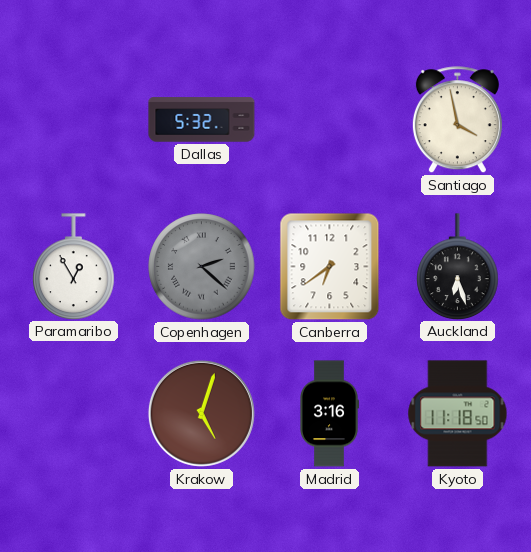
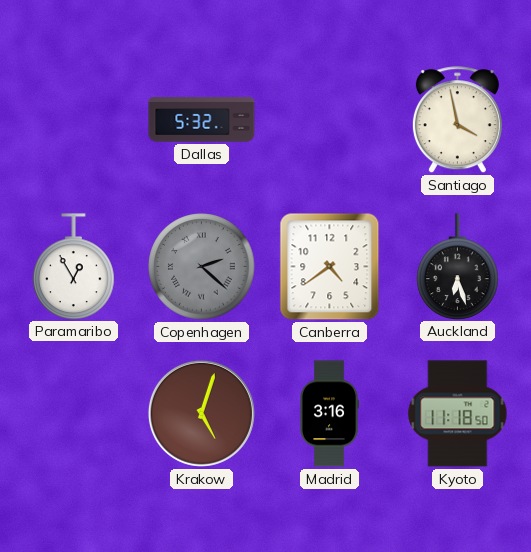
Canberra: 6:39 -> 4:39 (330, 267)
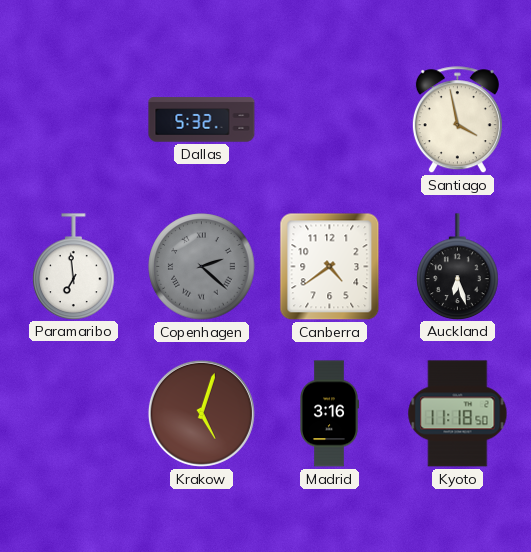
Paramaribo: 12:55 -> 6:59 (74, 266)
